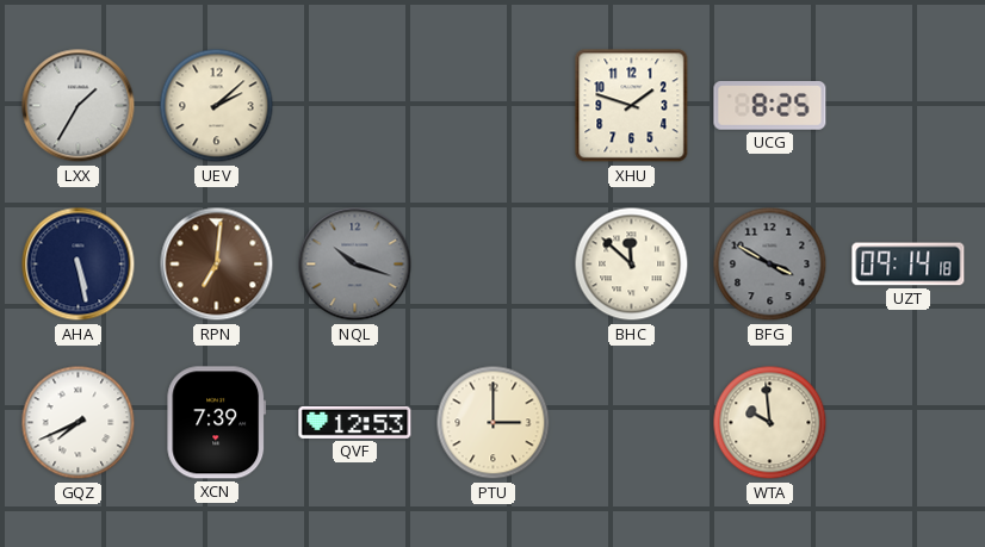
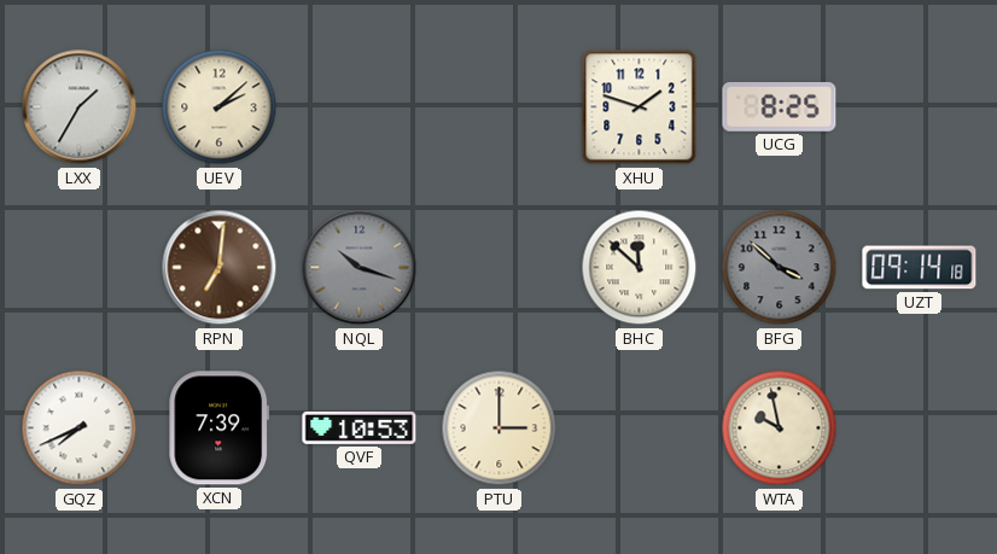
AHA: 5:28 -> none (79, 265)
BFG: 3:50 -> 3:52 (780, 268)
QVF: 12:53 -> 10:53 (360, 427)
WTA: 9:59 -> 9:58 (780, 428)
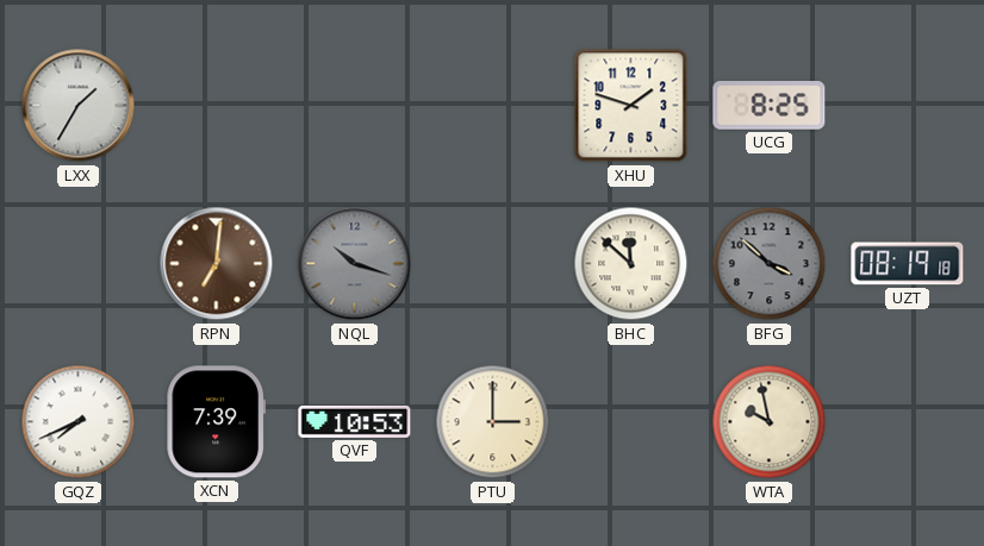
UEV: 2:08 -> none (220, 107)
UZT: 09:14 -> 08:19 (908, 264)
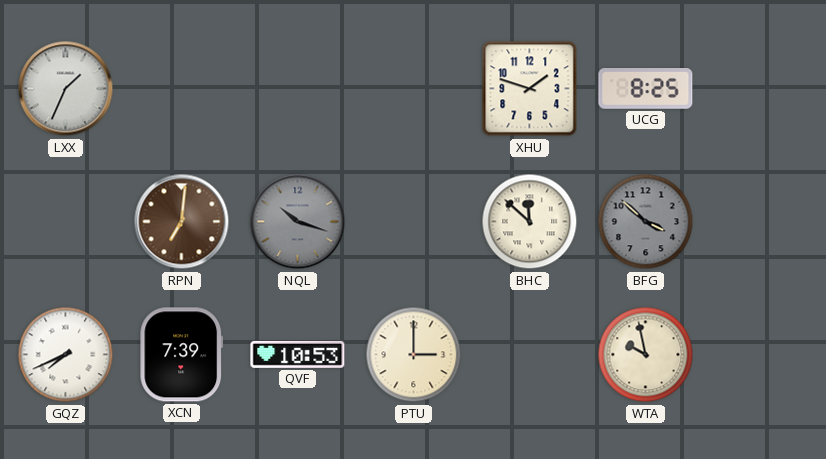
LXX: 1:35 -> 1:34 (66, 89)
UZT: 08:19 -> none (908, 264)
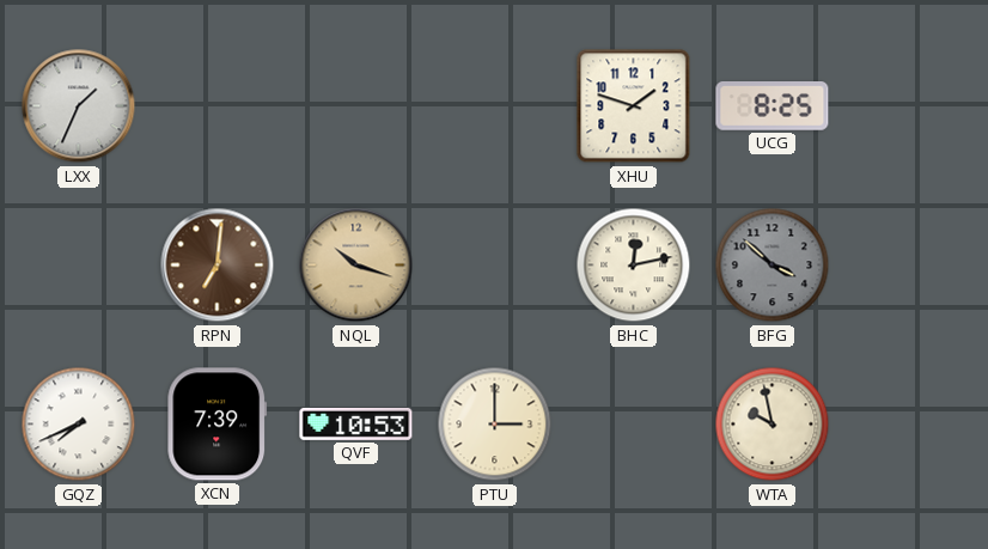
NQL dial: grey -> champagne (356, 266)
BHC: 11:52 -> 12:13 (634, 266)
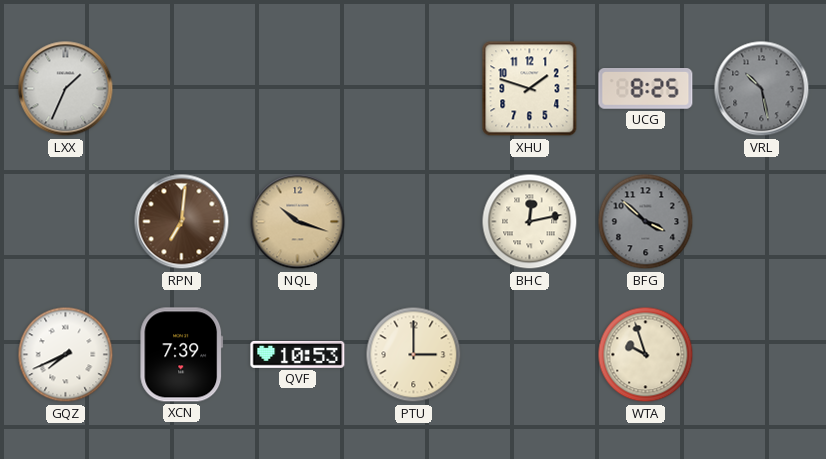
VRL: none -> 10:28 (762, 89)
WTA: 9:58 -> 9:57 (646, 355)
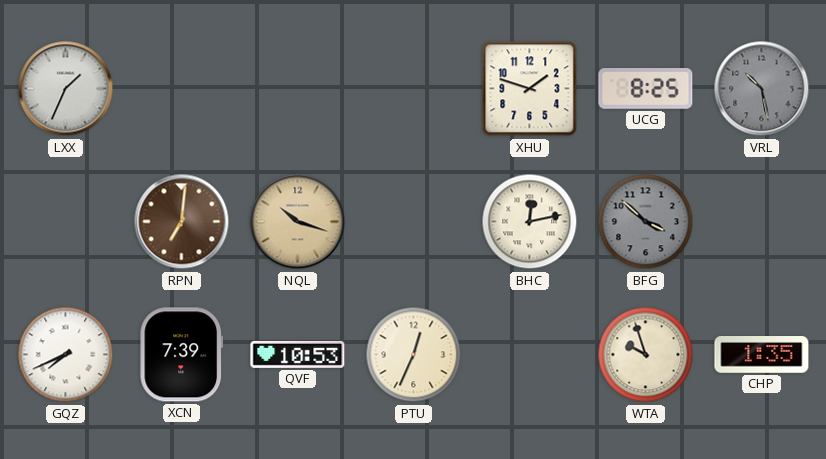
PTU: 3:00 -> 12:34 (414, 355)
CHP: none -> 1:35 (762, 355)
